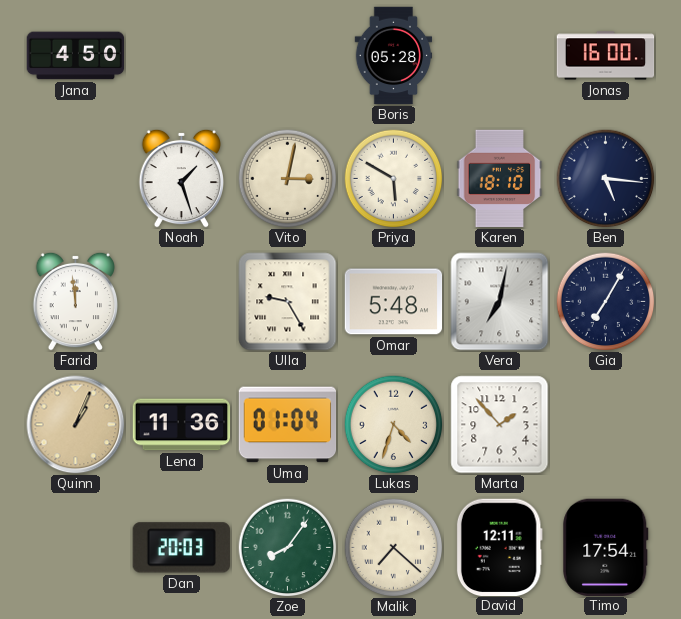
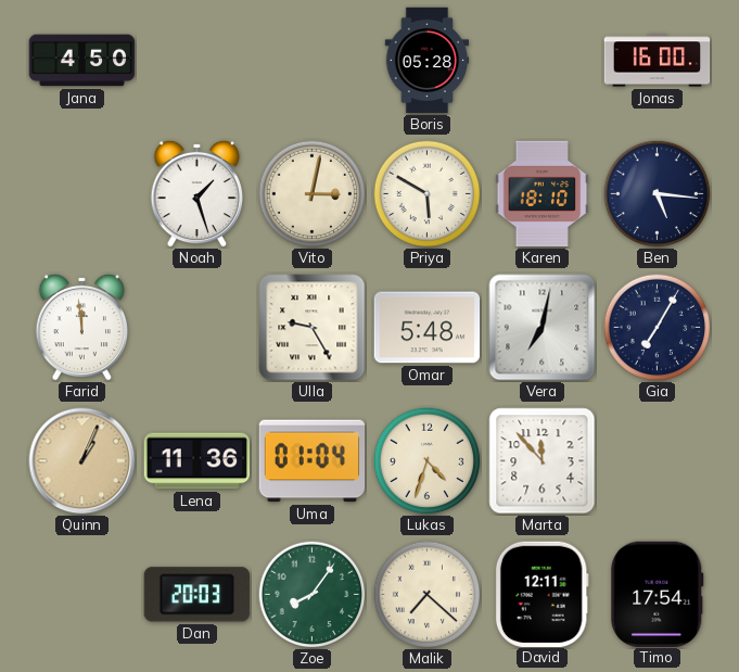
Marta: 1:53 -> 11:53 (543, 461)
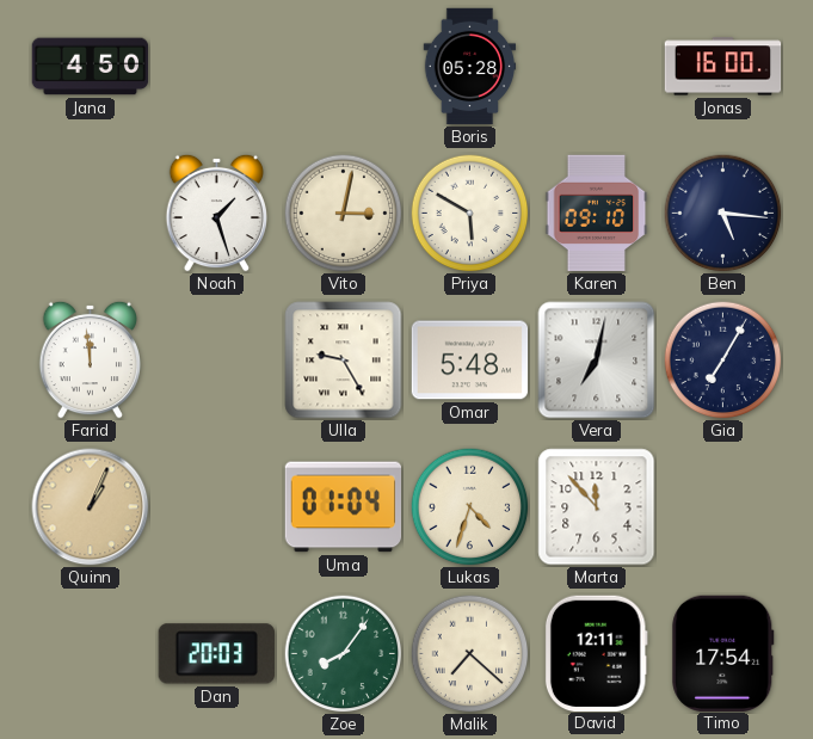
Karen: 18:10 -> 09:10 (597, 214)
Lena: 11:36 -> none (198, 461)
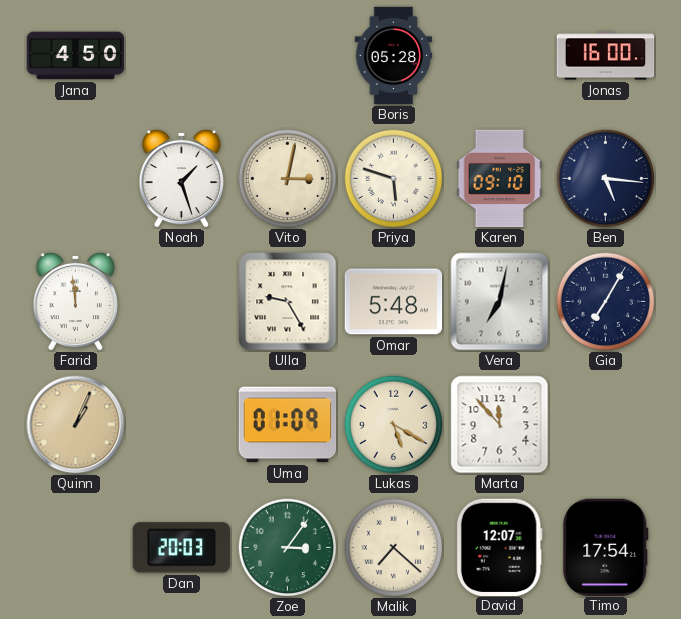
Priya: 5:50 -> 5:48 (394, 179)
Uma: 01:04 -> 01:09 (288, 425)
Lukas: 4:33 -> 5:20 (394, 425)
Zoe: 8:06 -> 3:06 (288, 548)
David: 12:11 -> 12:07 (499, 547)
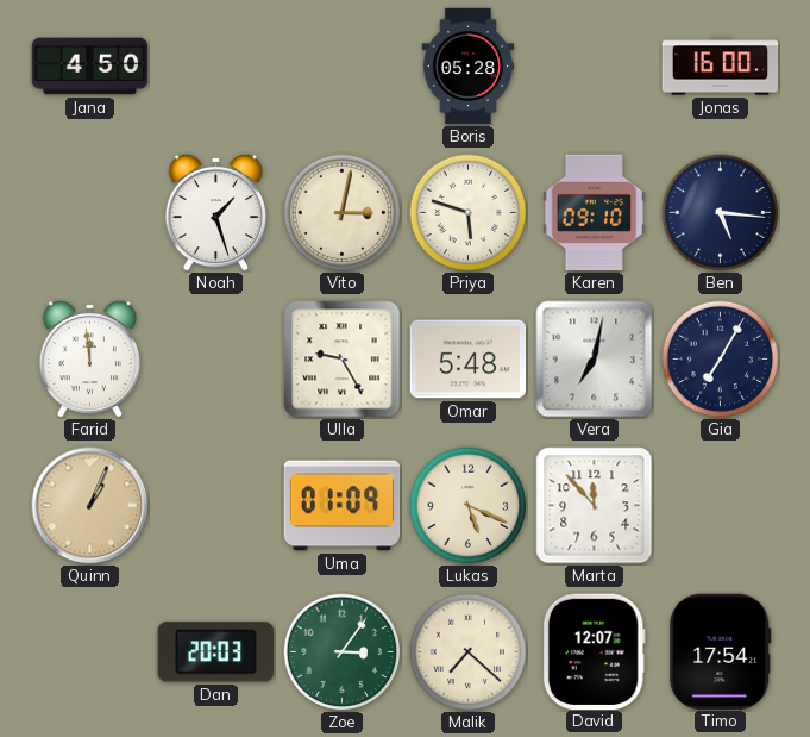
Lukas: 5:20 -> 5:19 (469, 506)
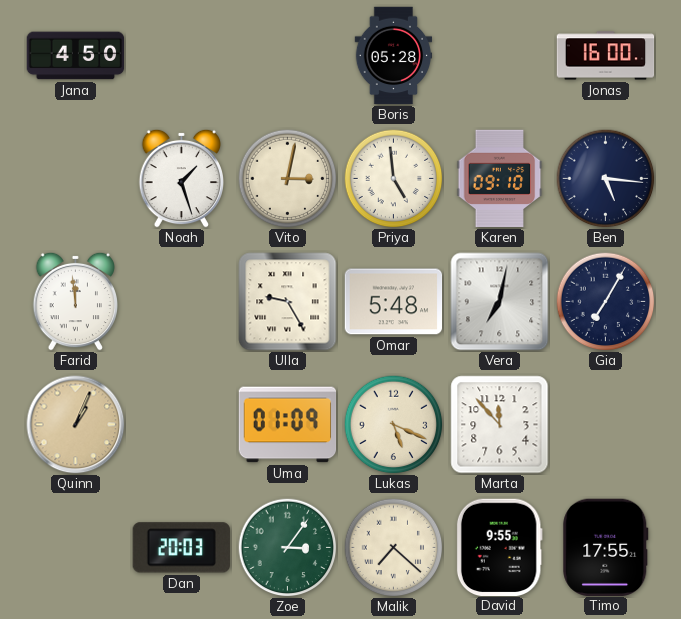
Priya: 5:48 -> 4:59 (394, 179)
David: 12:07 -> 9:55 (499, 547)
Timo: 17:54 -> 17:55 (606, 547)
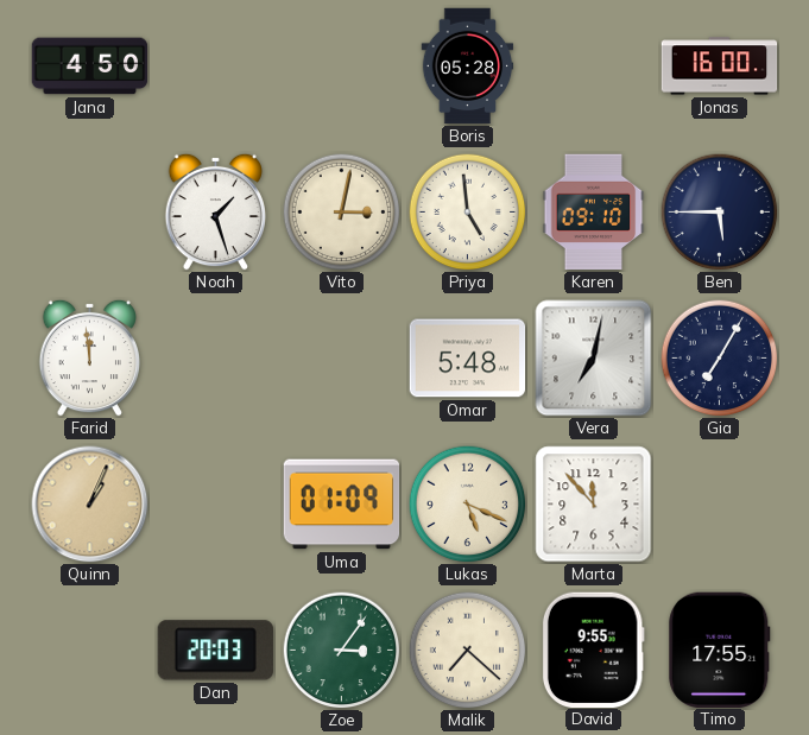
Ben: 5:16 -> 5:45 (720, 213)
Ulla: 9:25 -> none (288, 302)
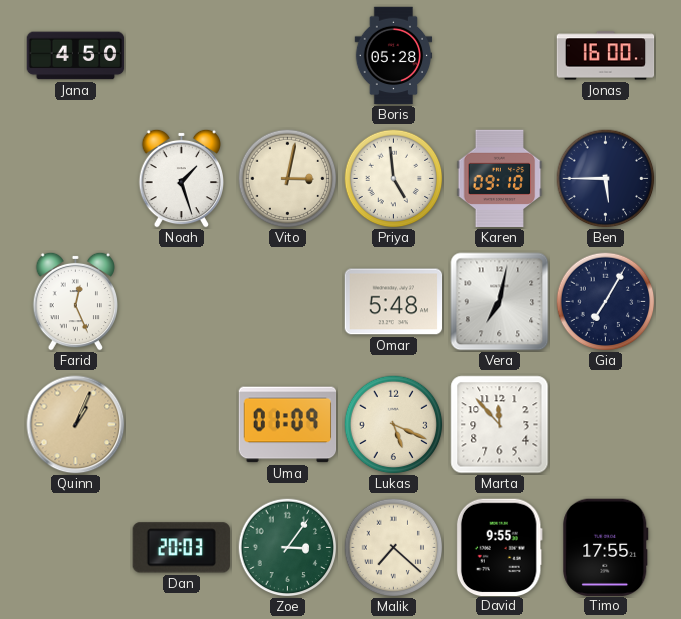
Farid: 11:59 -> 12:26 (75, 301)
